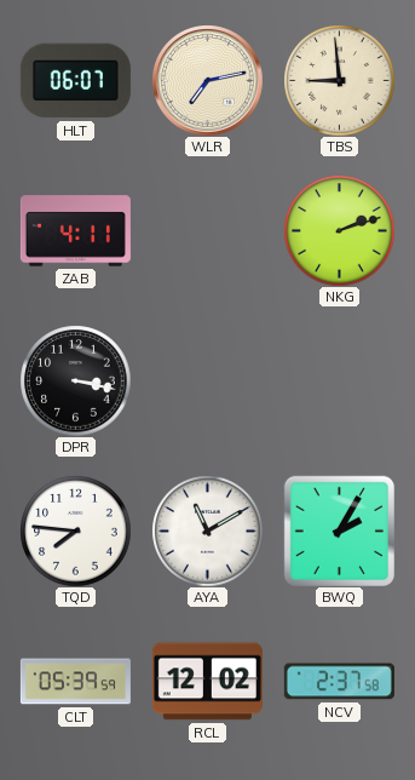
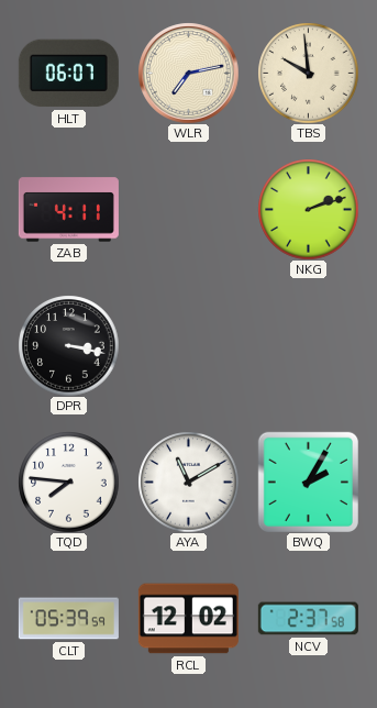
TBS: 8:59 -> 9:59 (308, 73)
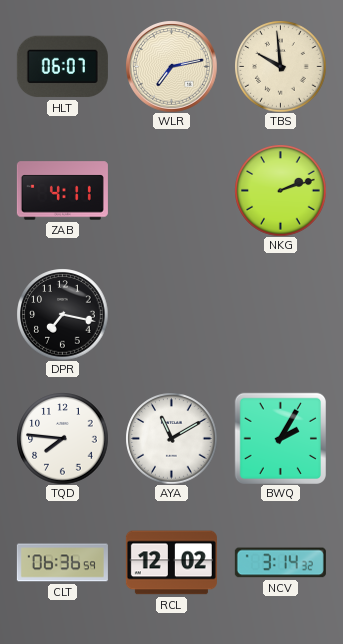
DPR: 3:17 -> 7:17 (62, 314)
CLT: 05:39 -> 06:36 (62, 563)
NCV: 2:37 -> 3:14 (280, 563)
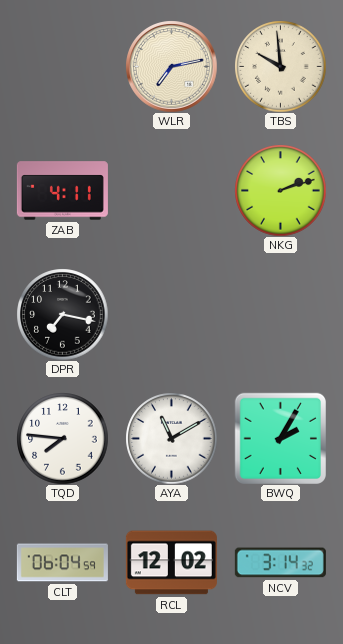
HLT: 06:07 -> none (62, 67)
CLT: 06:36 -> 06:04 (62, 563)
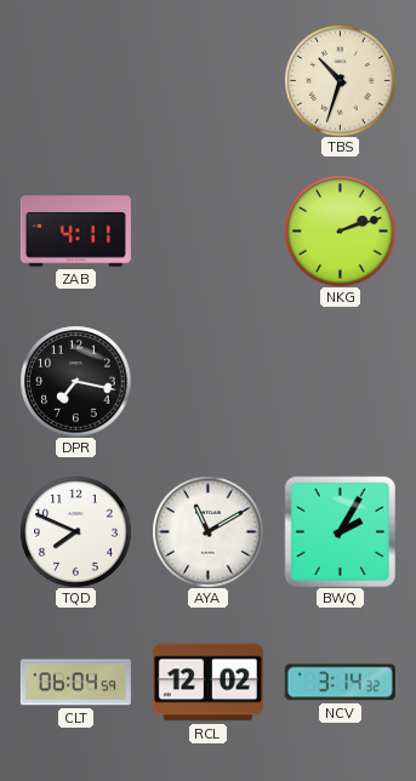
WLR: 7:13 -> none (171, 66)
TBS: 9:59 -> 10:33 (340, 80)
TQD: 7:46 -> 7:49 (75, 531)
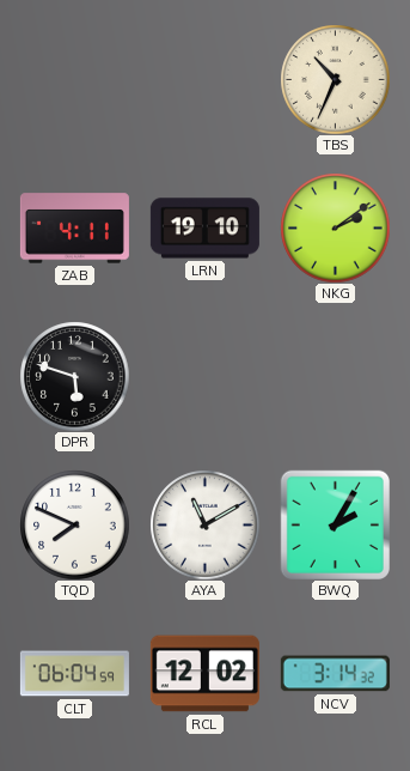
TBS: 10:33 -> 10:34 (335, 79)
LRN: none -> 19:10 (204, 229)
NKG: 2:12 -> 2:09 (335, 227)
DPR: 7:17 -> 5:48 (74, 376)
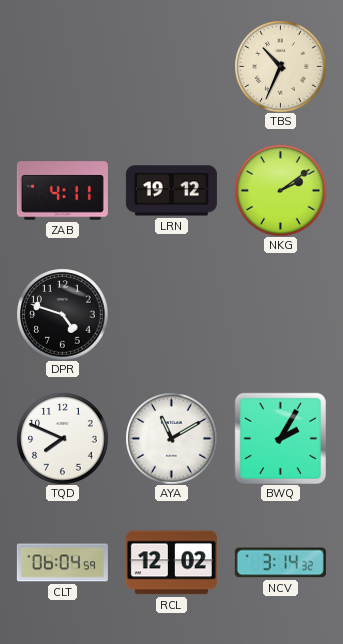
LRN: 19:10 -> 19:12 (171, 191)
DPR: 5:48 -> 4:48 (62, 314)
